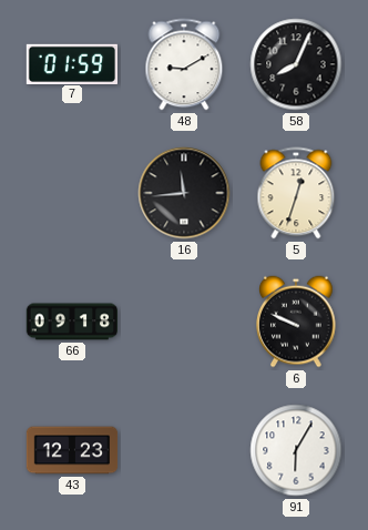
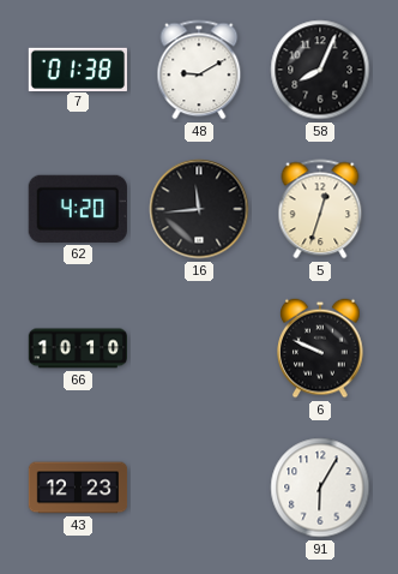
7: 01:59 -> 01:38 (77, 68)
62: none -> 4:20 (78, 209)
66: 09:18 -> 10:10 (77, 348)
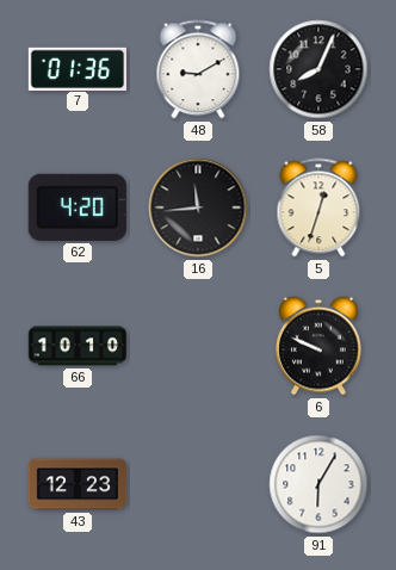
7: 01:38 -> 01:36 (76, 68)
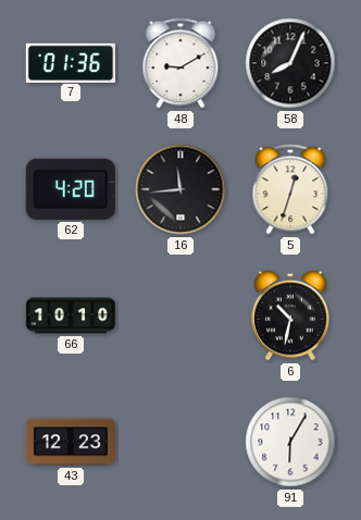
6: 9:49 -> 10:32 (290, 315)
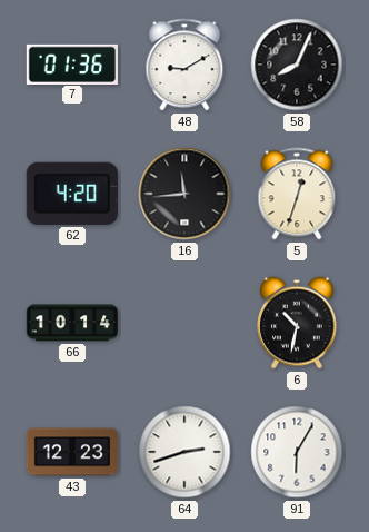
66: 10:10 -> 10:14 (71, 323)
64: none -> 2:42 (184, 452)
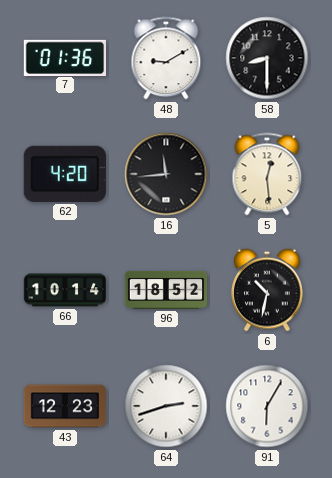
58: 8:04 -> 8:30 (267, 58)
5: 12:33 -> 12:29 (267, 174)
96: none -> 18:52 (166, 290)
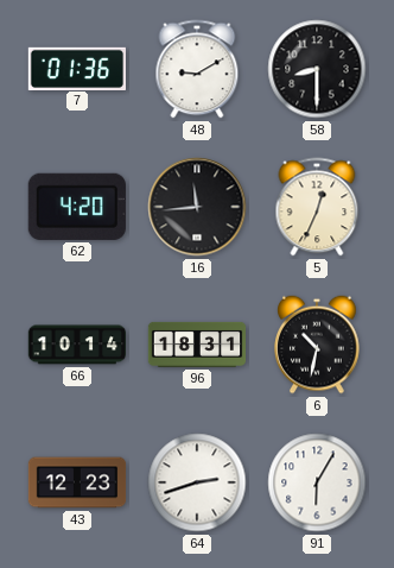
5: 12:29 -> 12:34 (317, 207)
96: 18:52 -> 18:31 (197, 345)
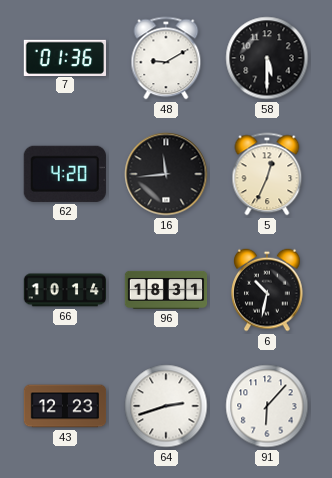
58: 8:30 -> 5:30 (267, 58)
91: 6:05 -> 6:07 (267, 406)
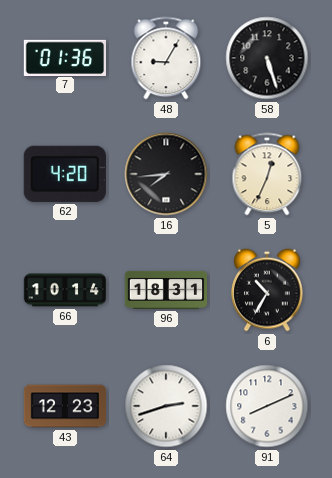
48: 9:10 -> 9:05 (166, 58)
58: 5:30 -> 5:27 (267, 58)
16: 11:44 -> 7:44 (166, 174)
6: 10:32 -> 10:35 (267, 290)
91: 6:07 -> 8:11 (267, 406)
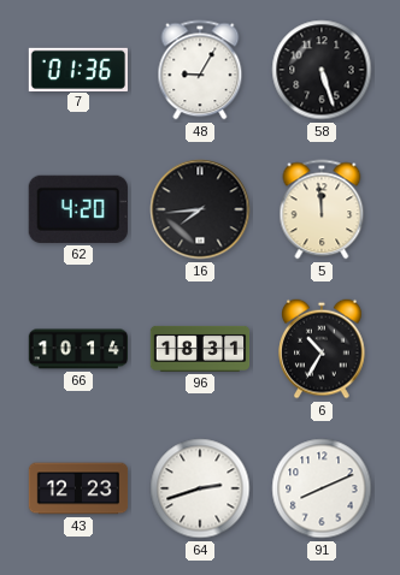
5: 12:34 -> 11:59 (322, 209)
